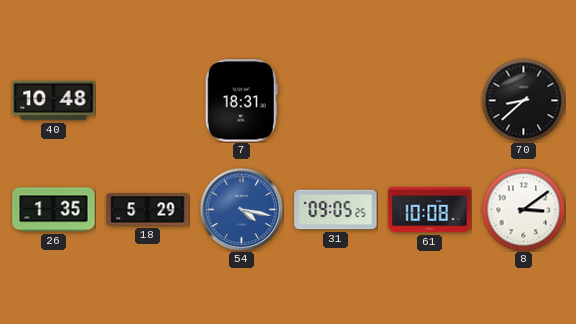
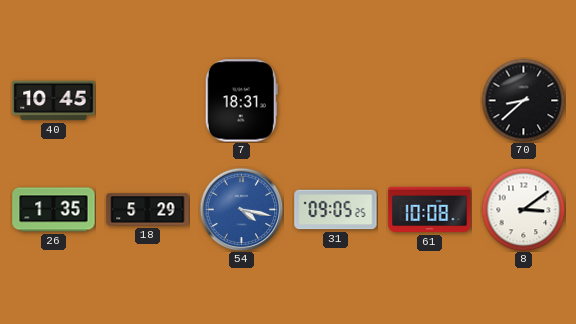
40: 10:48 -> 10:45 (54, 101)
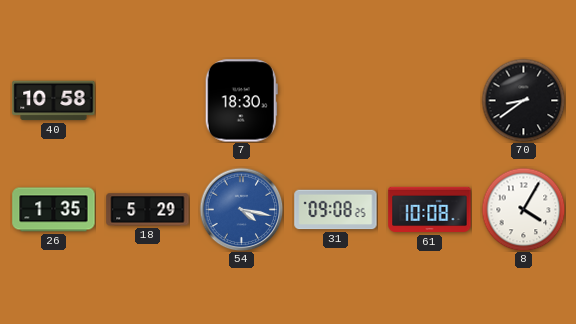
40: 10:45 -> 10:58 (54, 101)
7: 18:31 -> 18:30 (241, 101)
70: 8:38 -> 8:39 (523, 100)
31: 09:05 -> 09:08 (336, 210)
8: 3:09 -> 4:05 (523, 209)
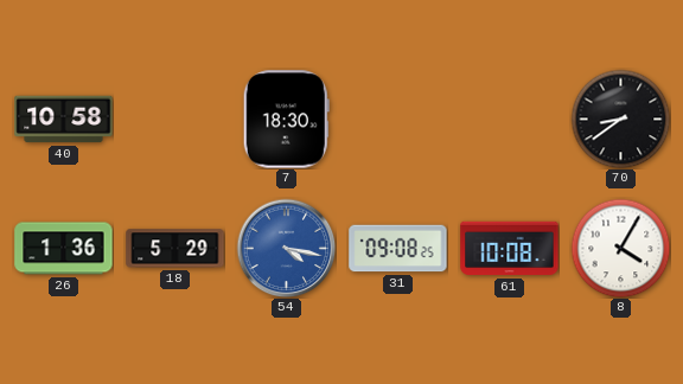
26: 1:35 -> 1:36 (64, 249)
